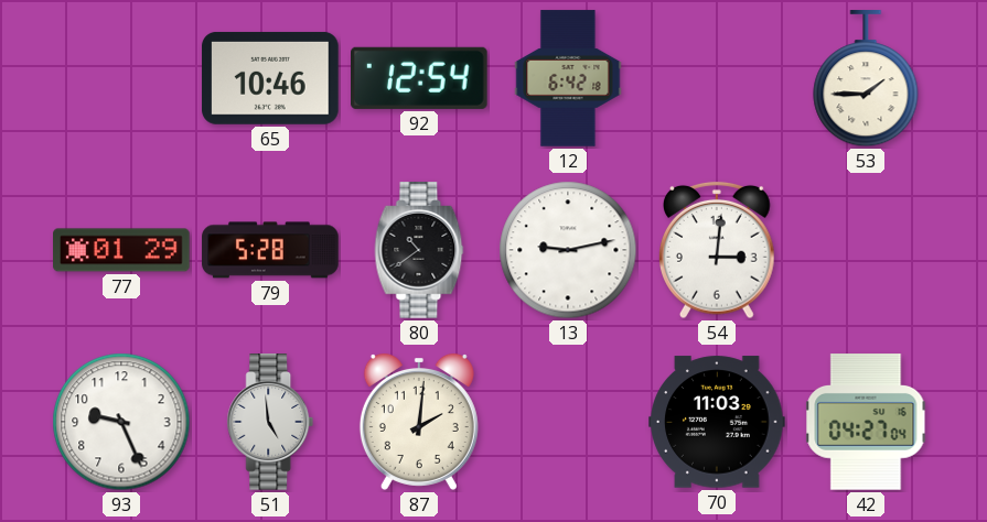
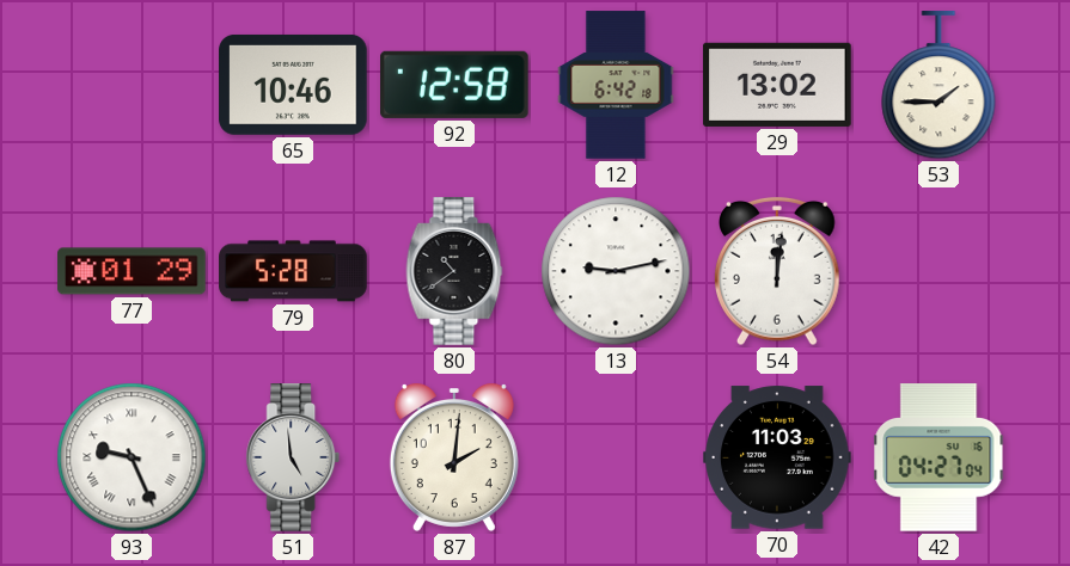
92: 12:54 -> 12:58 (455, 85)
29: none -> 13:02 (777, 85)
54: 3:01 -> 12:01 (778, 271)
93 numerals: Arabic -> Roman (132, 457)
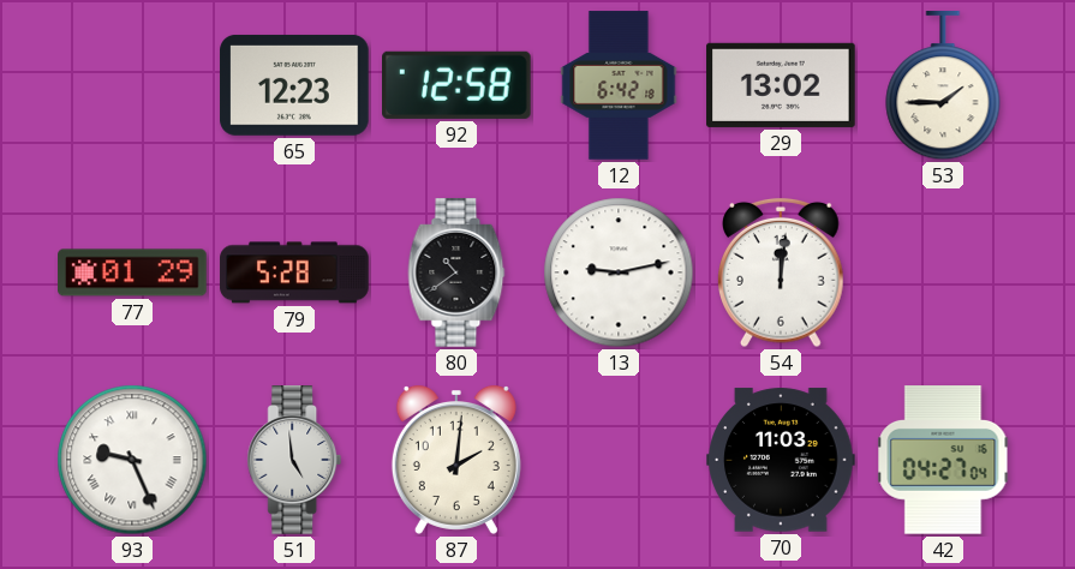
65: 10:46 -> 12:23 (294, 85)
